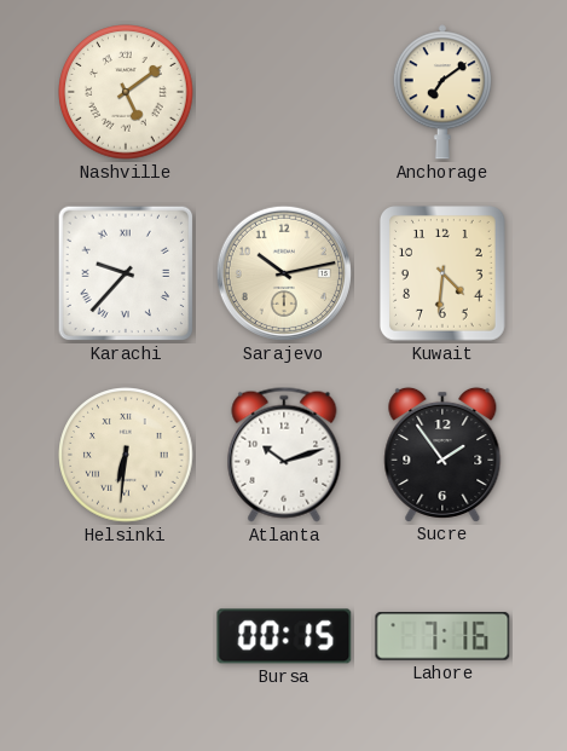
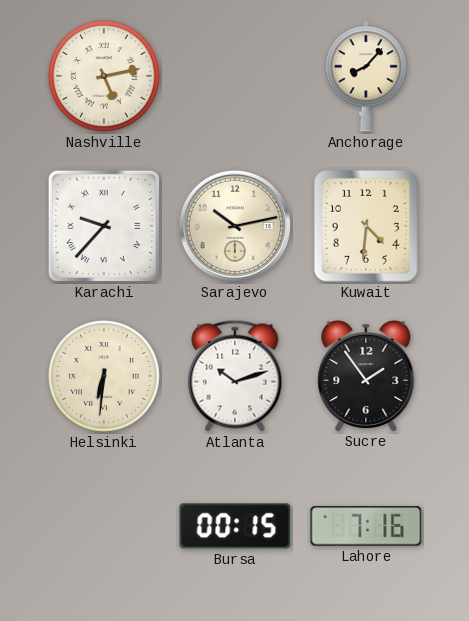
Nashville: 5:09 -> 5:13 (104, 76)
Anchorage: 7:09 -> 8:07 (366, 76)
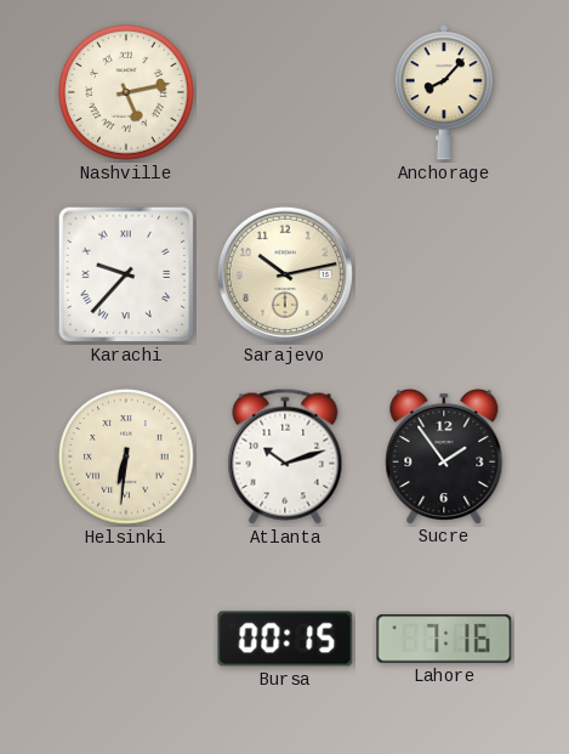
Kuwait: 4:31 -> none (366, 227)
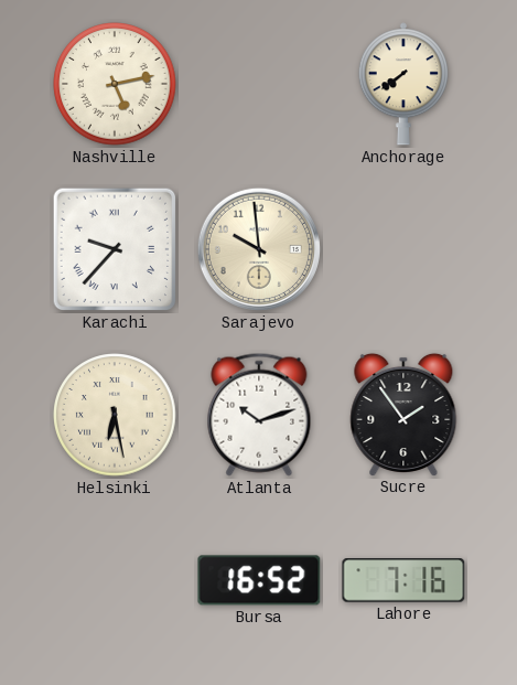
Anchorage: 8:07 -> 7:39 (403, 84)
Sarajevo: 10:13 -> 9:59 (259, 249)
Helsinki: 6:31 -> 6:28 (115, 415)
Bursa: 00:15 -> 16:52 (259, 580)
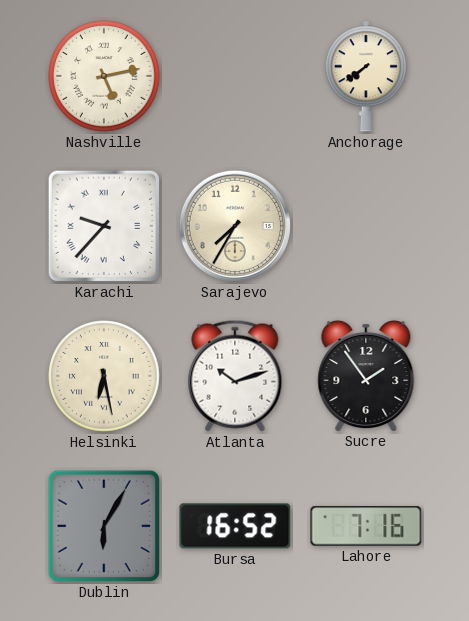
Sarajevo: 9:59 -> 7:35 (235, 226)
Dublin: none -> 6:05 (104, 526)
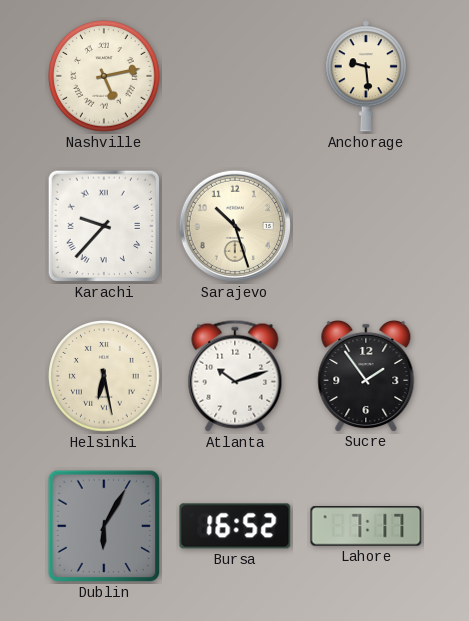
Anchorage: 7:39 -> 9:29 (366, 76)
Sarajevo: 7:35 -> 10:27 (235, 226)
Lahore: 7:16 -> 7:17 (366, 526)
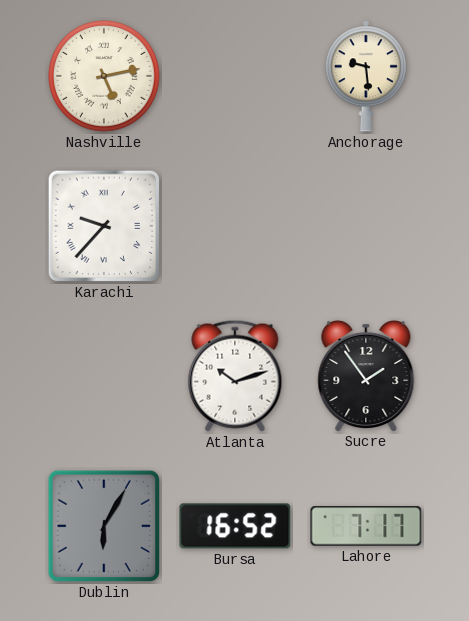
Sarajevo: 10:27 -> none (235, 226)
Helsinki: 6:28 -> none (104, 376)
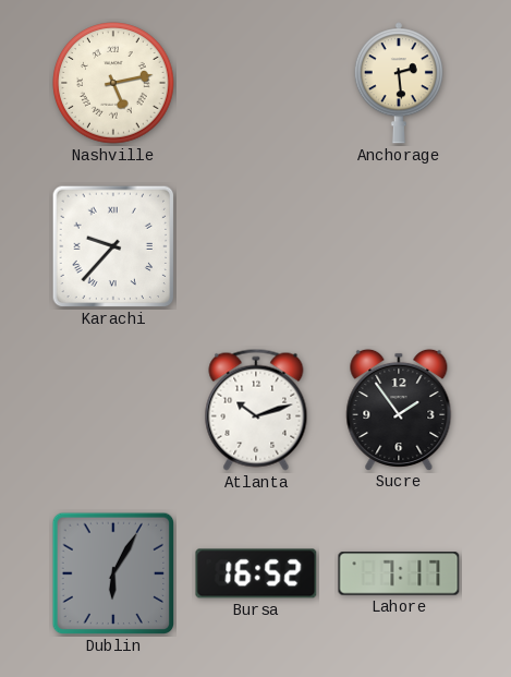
Anchorage: 9:29 -> 2:29 (399, 83)
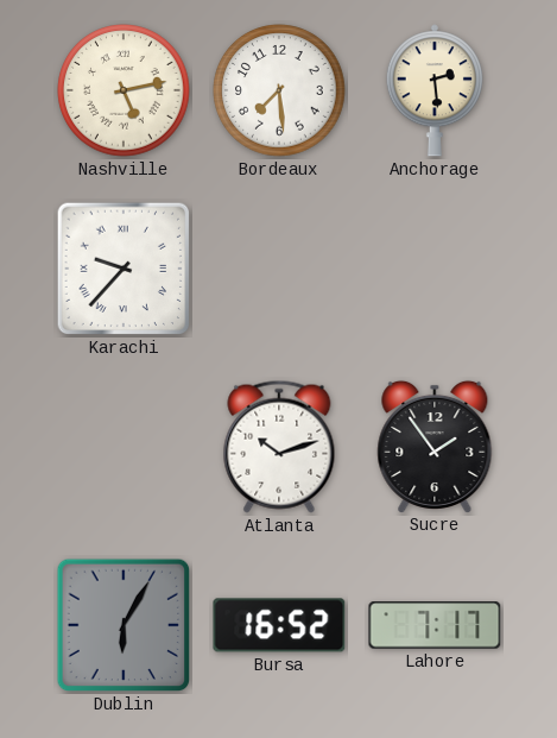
Bordeaux: none -> 7:29 (279, 90)
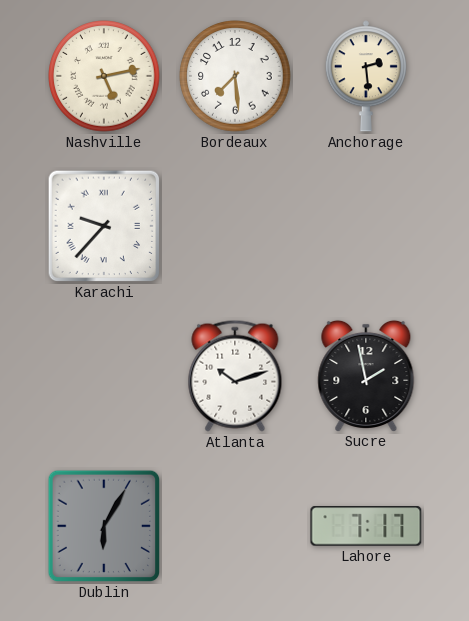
Sucre: 1:54 -> 1:58 (366, 375)
Bursa: 16:52 -> none (279, 625)
